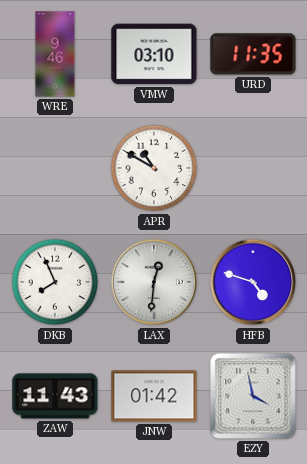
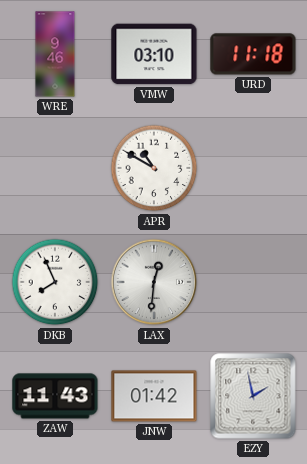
URD: 11:35 -> 11:18 (253, 54)
HFB: 4:48 -> none (253, 282)
EZY: 3:58 -> 1:58 (253, 396)
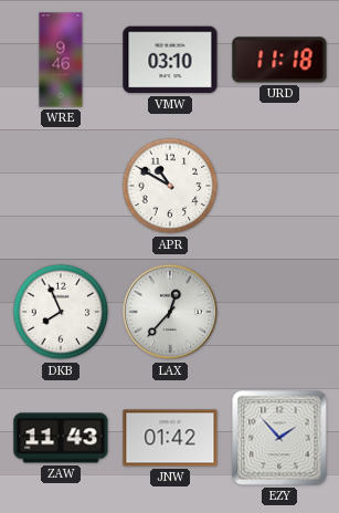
LAX: 12:31 -> 12:37 (170, 312)
EZY: 1:58 -> 1:53 (279, 438)
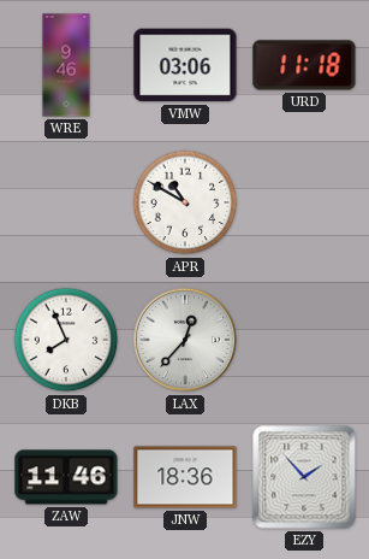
VMW: 03:10 -> 03:06 (185, 65)
ZAW: 11:43 -> 11:46 (66, 477)
JNW: 01:42 -> 18:36 (185, 477)
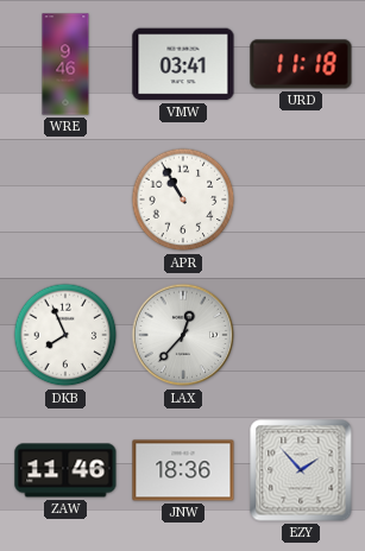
VMW: 03:06 -> 03:41 (183, 64)
APR: 10:50 -> 10:55 (183, 199)
